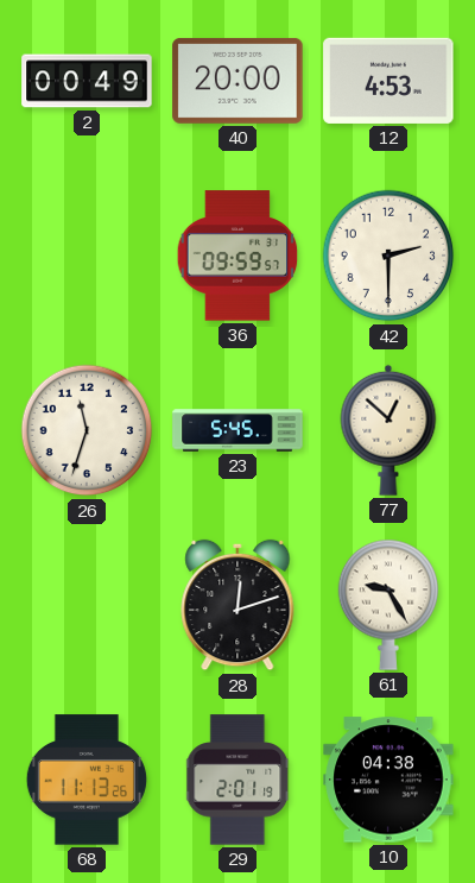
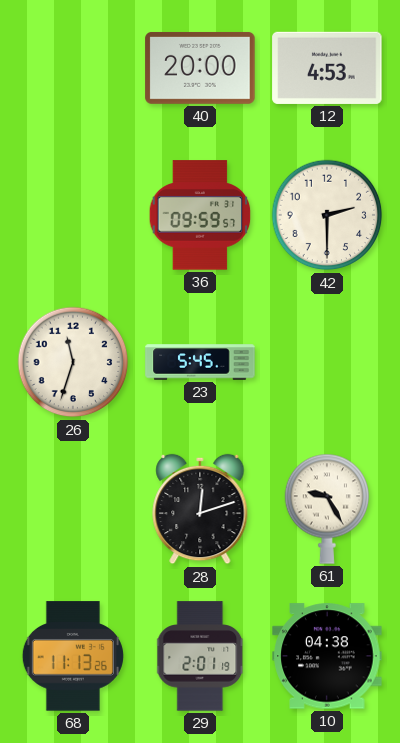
2: 00:49 -> none (87, 81)
77: 12:52 -> none (388, 430)
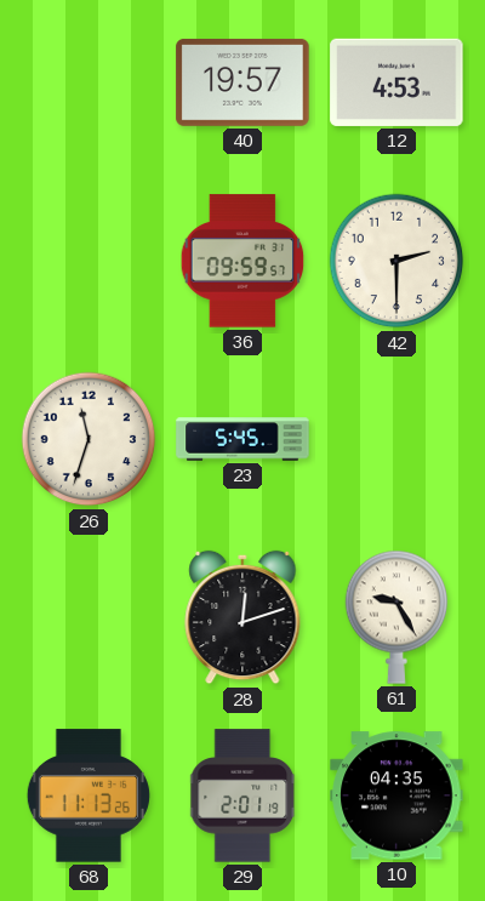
40: 20:00 -> 19:57 (242, 82)
10: 04:38 -> 04:35 (396, 795)
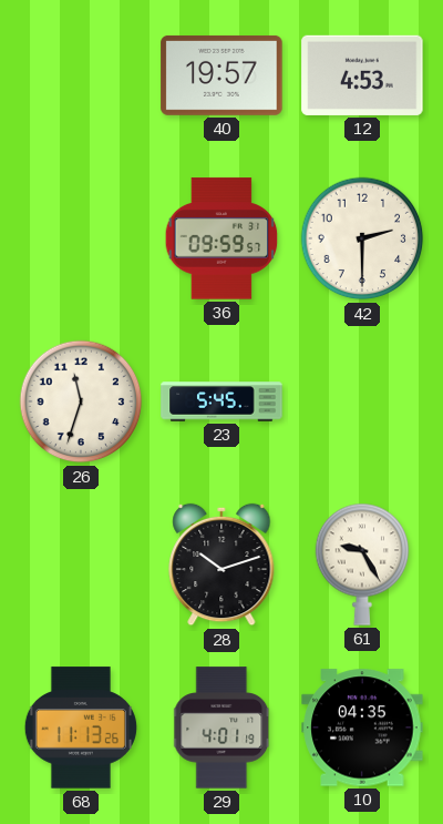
28: 12:12 -> 10:12 (221, 564)
29: 2:01 -> 4:01 (223, 728)
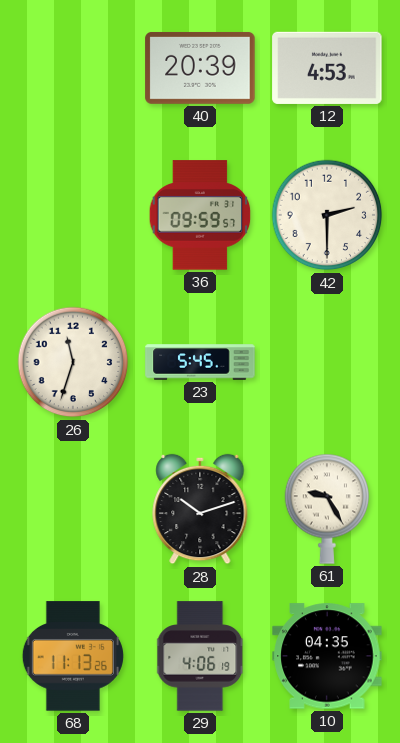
40: 19:57 -> 20:39 (200, 68)
29: 4:01 -> 4:06 (201, 656)
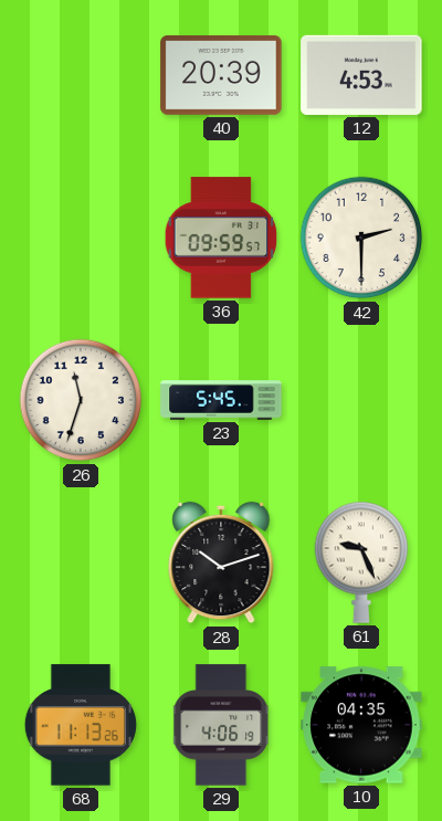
61: 9:25 -> 9:26 (361, 562)
